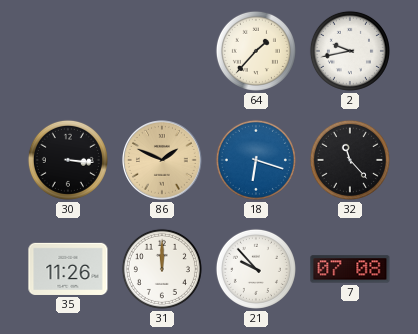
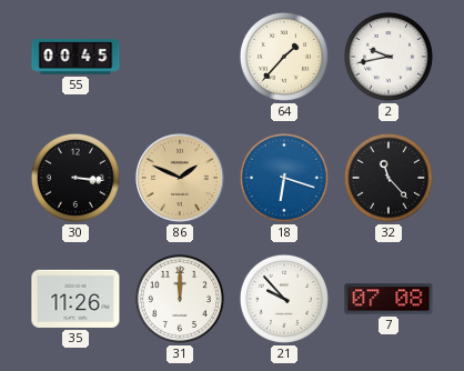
55: none -> 00:45 (75, 57)
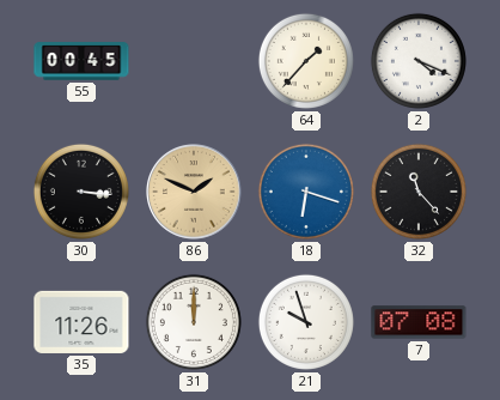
2: 9:43 -> 4:19 (419, 61)
21: 9:53 -> 9:57 (306, 322)
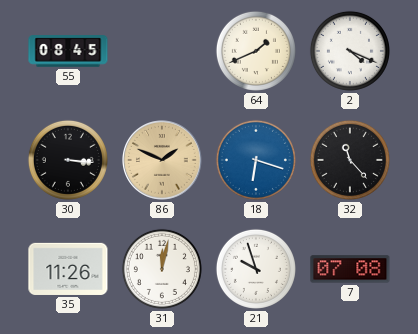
55: 00:45 -> 08:45 (68, 51)
64: 1:37 -> 1:41 (256, 51)
31: 12:00 -> 12:02 (162, 269)
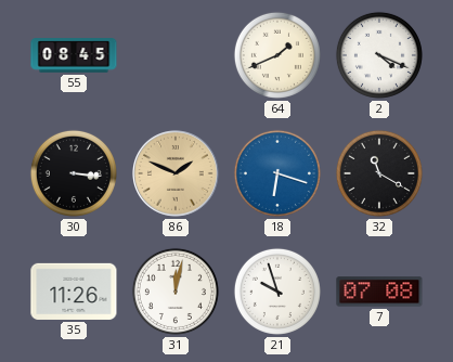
32: 11:23 -> 11:20 (379, 173)
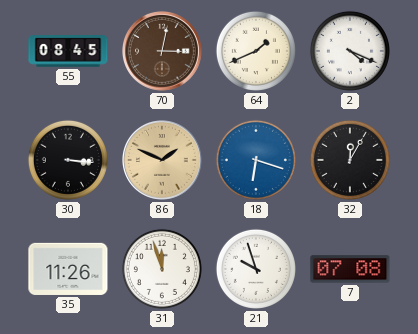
70: none -> 3:02 (163, 52)
32: 11:20 -> 12:05 (350, 160)
31: 12:02 -> 11:57 (162, 269)
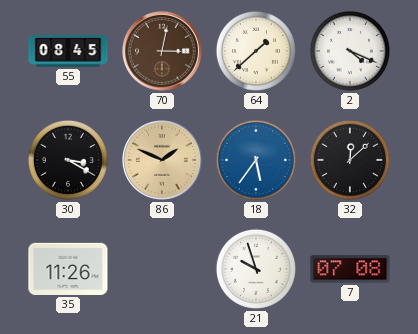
64: 1:41 -> 1:38 (256, 51)
30: 3:16 -> 3:20 (68, 160)
18: 6:18 -> 5:36 (256, 160)
32: 12:05 -> 12:08 (350, 160)
31: 11:57 -> none (162, 269)
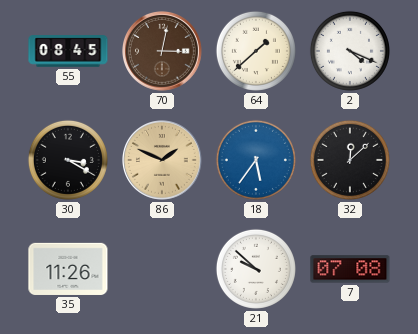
21: 9:57 -> 9:52 (256, 269)
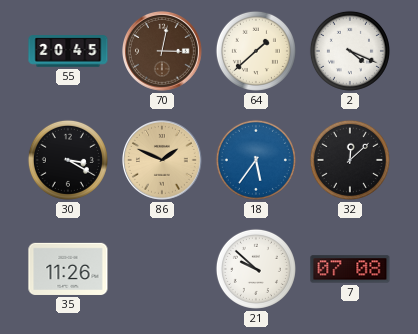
55: 08:45 -> 20:45 (68, 51)
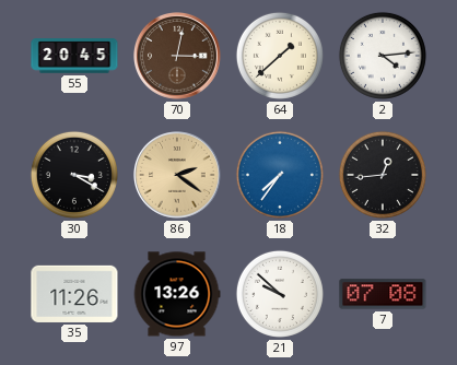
2: 4:19 -> 4:14 (383, 56)
86: 1:49 -> 2:21 (178, 176)
18: 5:36 -> 7:36 (280, 175)
32: 12:08 -> 12:44 (383, 175)
97: none -> 13:26 (177, 294)
